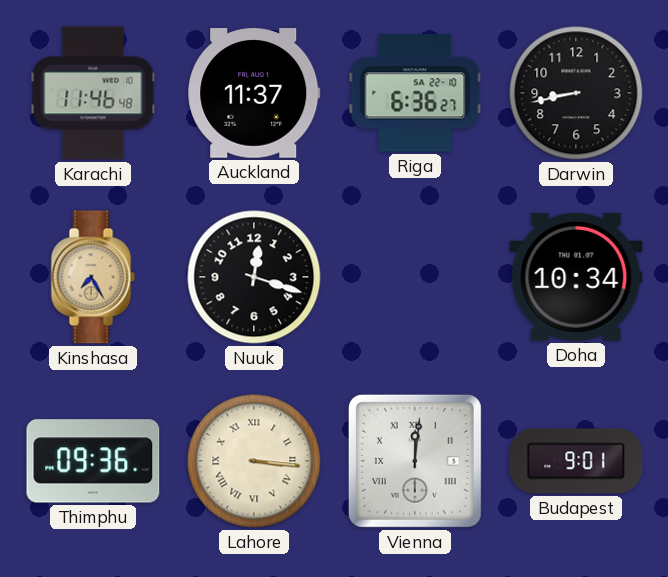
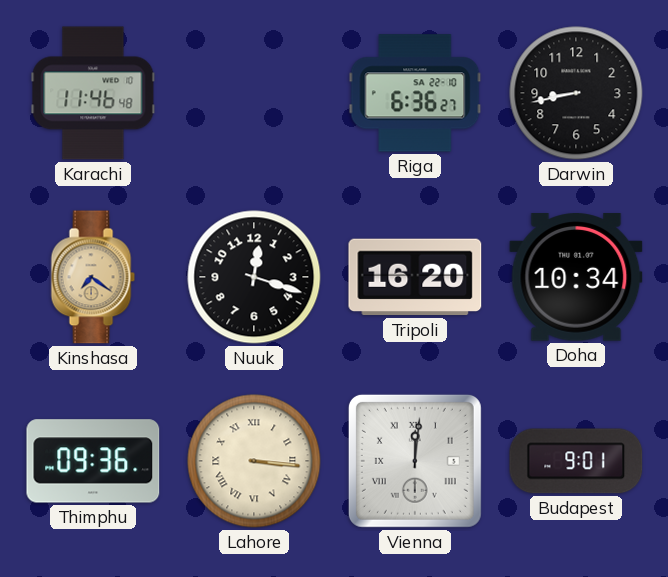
Auckland: 11:37 -> none (254, 93)
Kinshasa: 7:25 -> 7:21 (93, 277)
Tripoli: none -> 16:20 (415, 277)
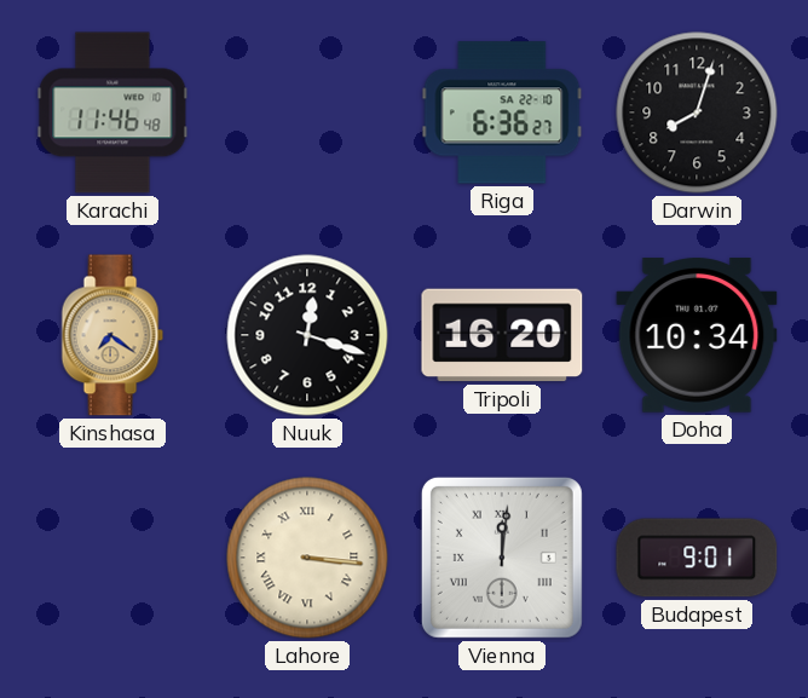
Darwin: 8:43 -> 8:03 (697, 113)
Thimphu: 09:36 -> none (93, 461)
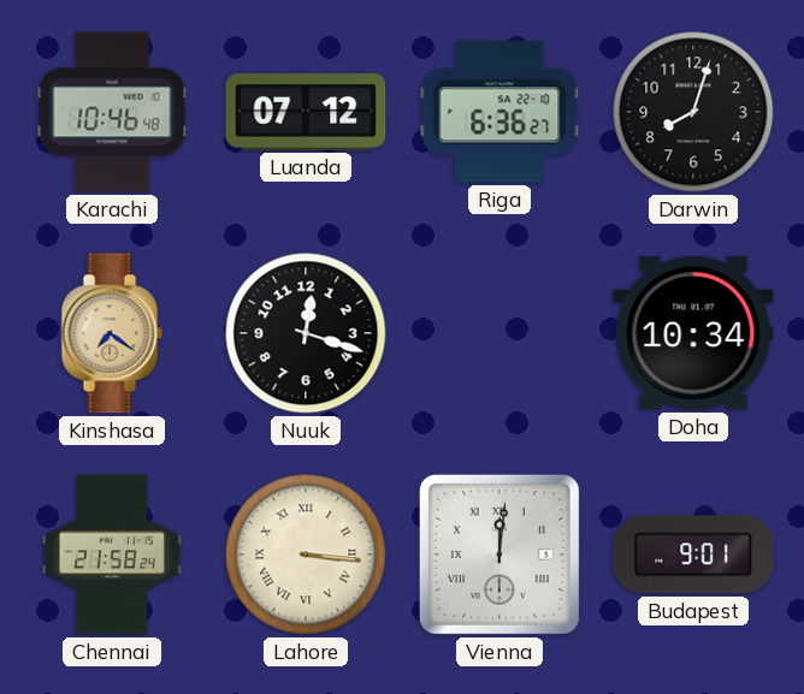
Karachi: 11:46 -> 10:46 (112, 112)
Luanda: none -> 07:12 (306, 112)
Tripoli: 16:20 -> none (502, 335)
Chennai: none -> 21:58 (112, 554)
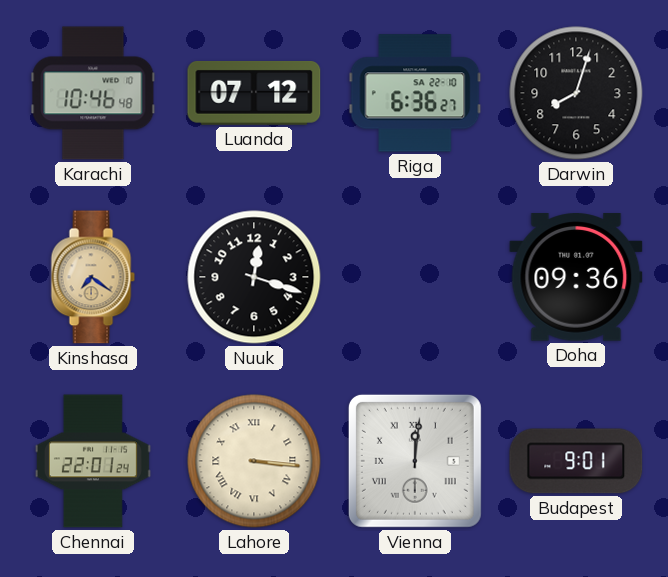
Doha: 10:34 -> 09:36 (576, 277)
Chennai: 21:58 -> 22:01 (93, 461)
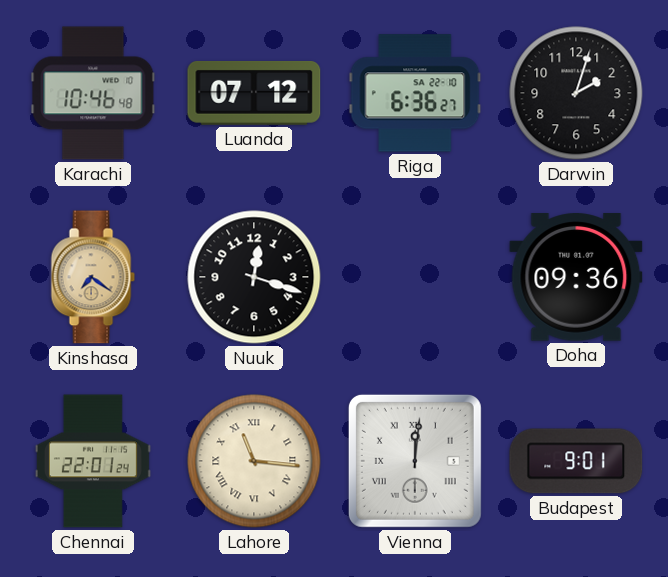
Darwin: 8:03 -> 2:03 (576, 93)
Lahore: 3:16 -> 11:16 (254, 461)
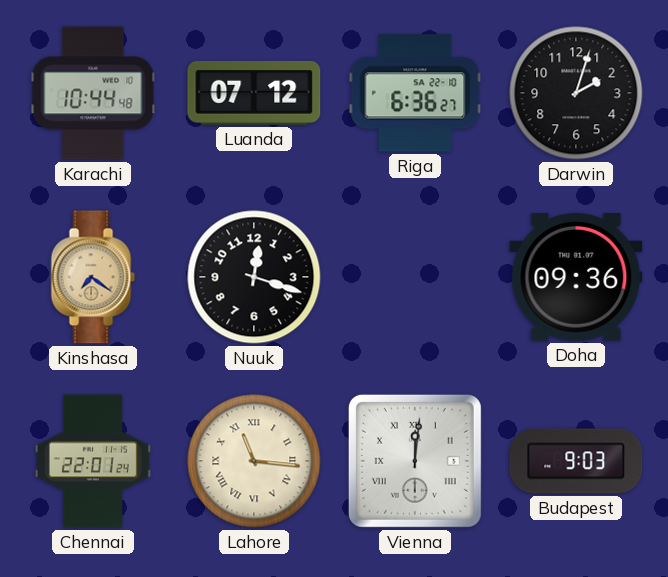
Karachi: 10:46 -> 10:44 (93, 93)
Budapest: 9:01 -> 9:03 (576, 461)
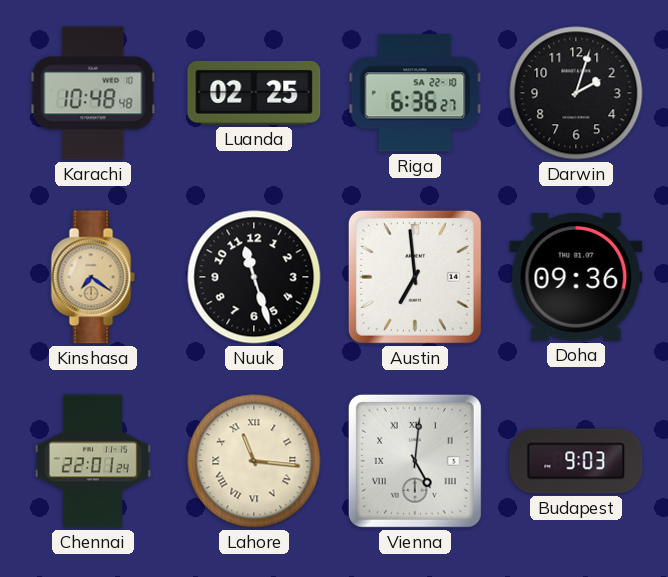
Karachi: 10:44 -> 10:48 (93, 93)
Luanda: 07:12 -> 02:25 (254, 93)
Nuuk: 12:18 -> 11:27 (254, 277)
Austin: none -> 6:59 (415, 277)
Vienna: 12:01 -> 5:01 (415, 461)
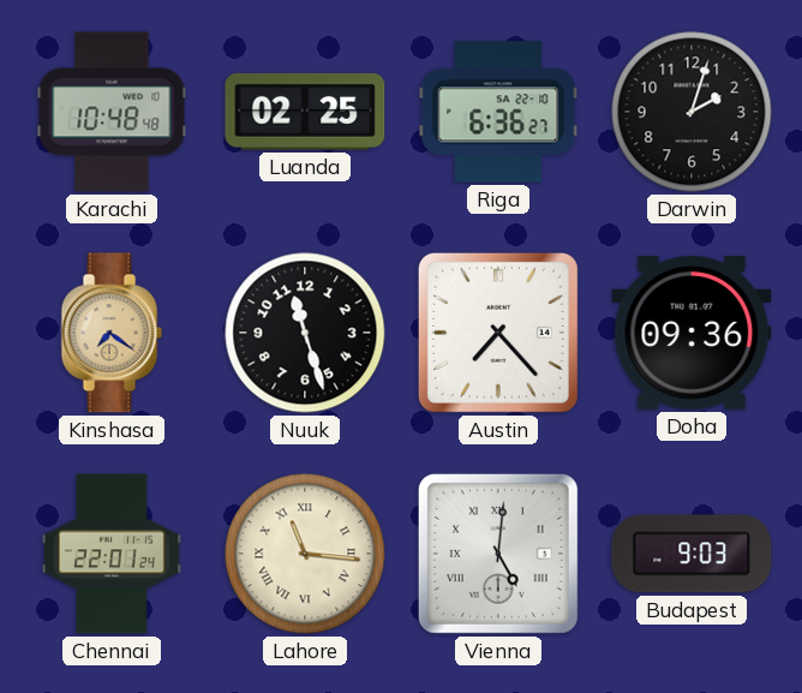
Austin: 6:59 -> 7:23 (498, 333)
